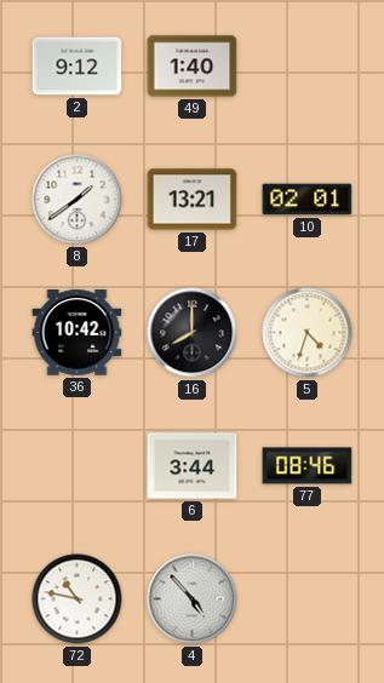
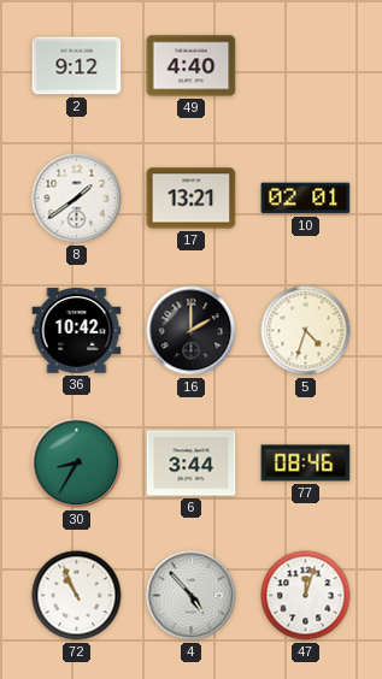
49: 1:40 -> 4:40 (192, 66)
16: 8:00 -> 2:00 (192, 331)
30: none -> 8:35 (77, 464)
72: 10:47 -> 10:56 (77, 596)
47: none -> 12:03 (306, 596)
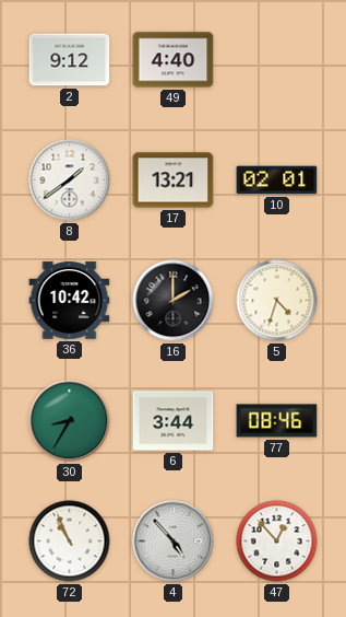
47: 12:03 -> 12:53 (277, 542)
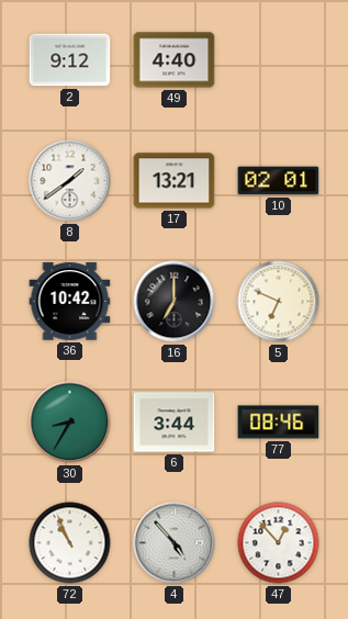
16: 2:00 -> 7:00 (175, 302)
5: 4:33 -> 6:49 (279, 302)
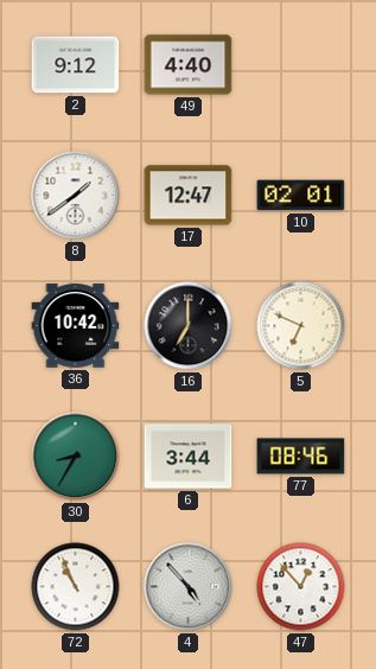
17: 13:21 -> 12:47 (189, 196)
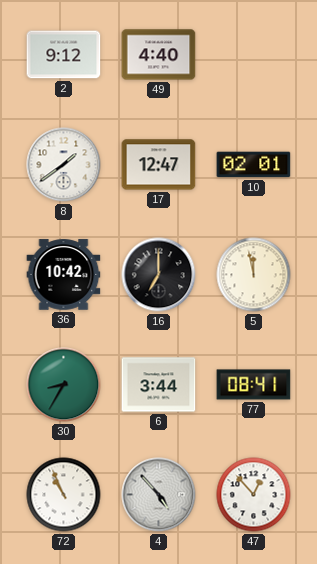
5: 6:49 -> 11:58 (254, 275)
77: 08:46 -> 08:41 (254, 385)
